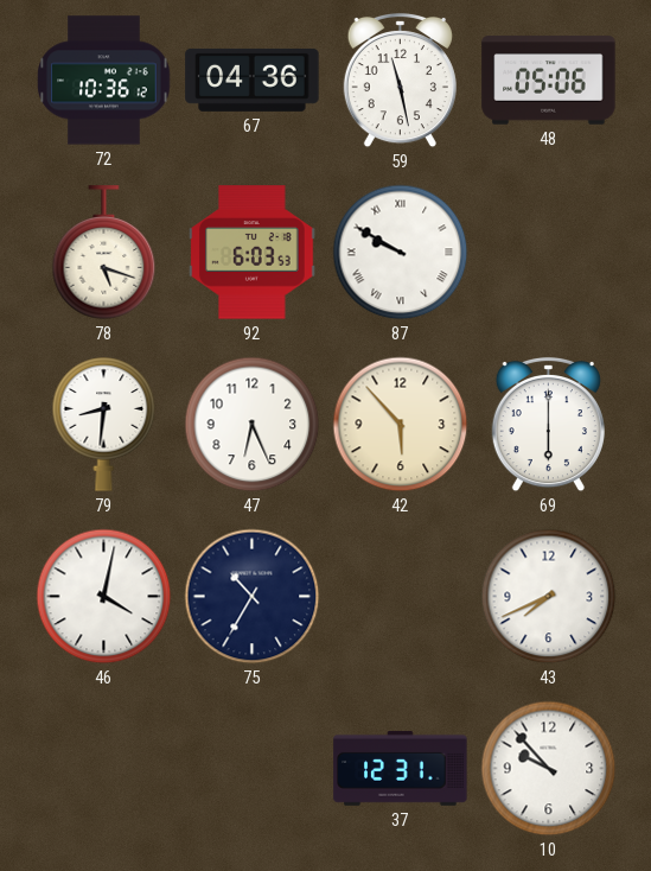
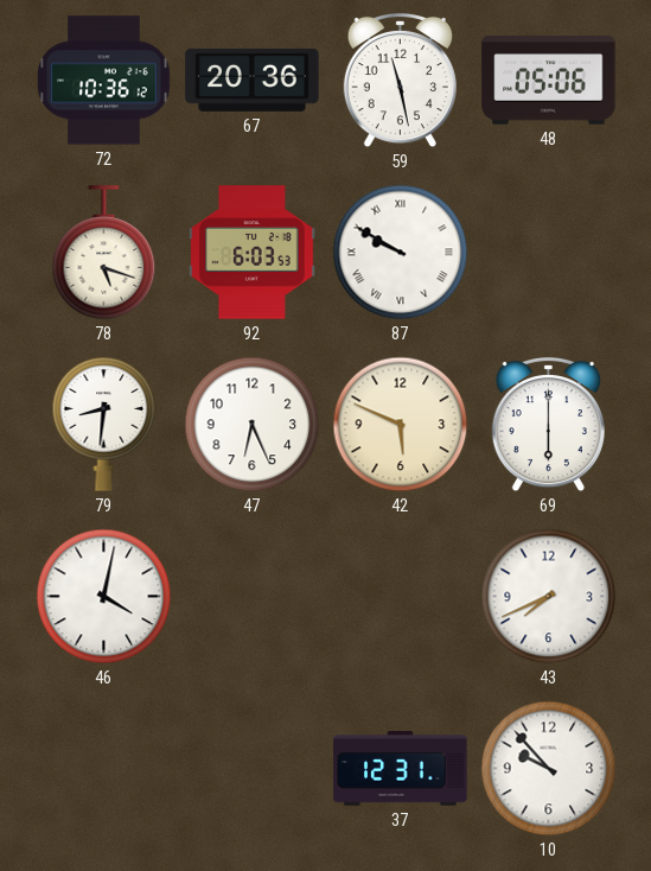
67: 04:36 -> 20:36 (253, 80)
42: 5:53 -> 5:49 (401, 425)
75: 10:35 -> none (253, 597)
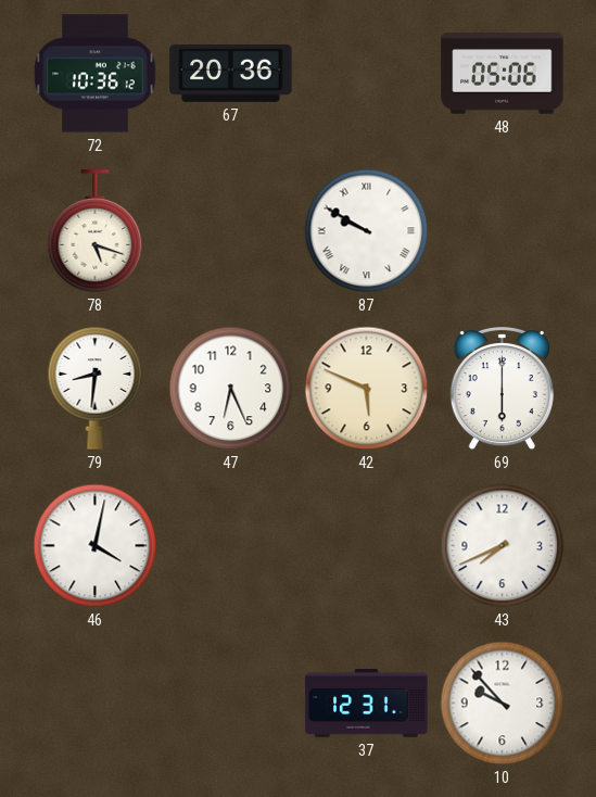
59: 11:28 -> none (400, 81)
92: 6:03 -> none (253, 253)
